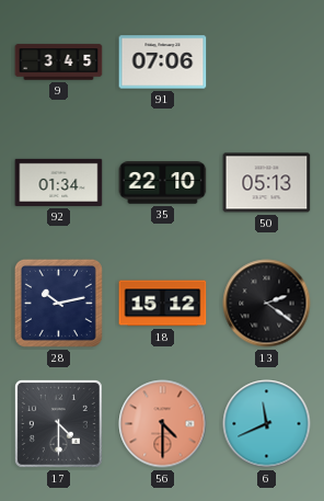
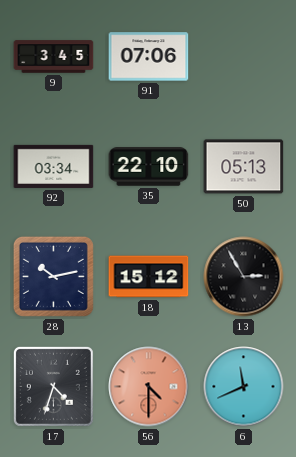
92: 01:34 -> 03:34 (54, 166)
13: 2:21 -> 2:55 (244, 277)
17: 4:30 -> 4:33 (53, 386)
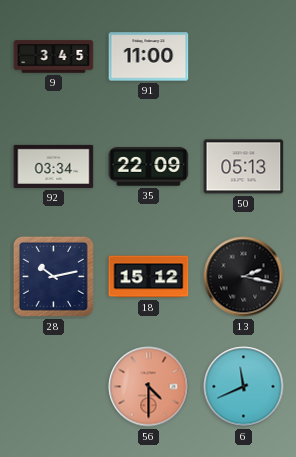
91: 07:06 -> 11:00 (149, 57)
35: 22:10 -> 22:09 (149, 167)
13: 2:55 -> 2:17 (244, 277)
17: 4:33 -> none (53, 386)
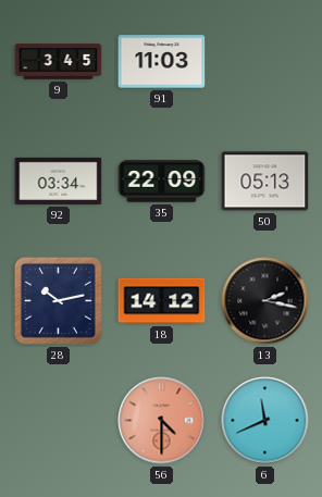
91: 11:00 -> 11:03 (162, 62)
18: 15:12 -> 14:12 (162, 301)
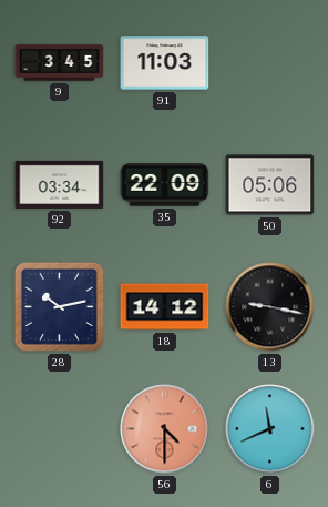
50: 05:13 -> 05:06 (270, 185)
13: 2:17 -> 9:17 (270, 307)
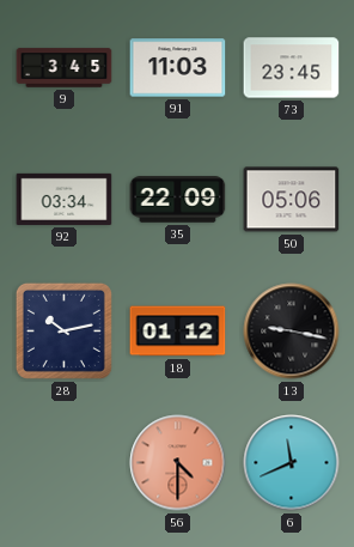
73: none -> 23:45 (292, 68)
18: 14:12 -> 01:12 (178, 332)
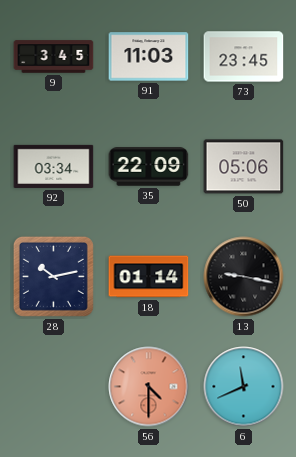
18: 01:12 -> 01:14 (149, 277)
